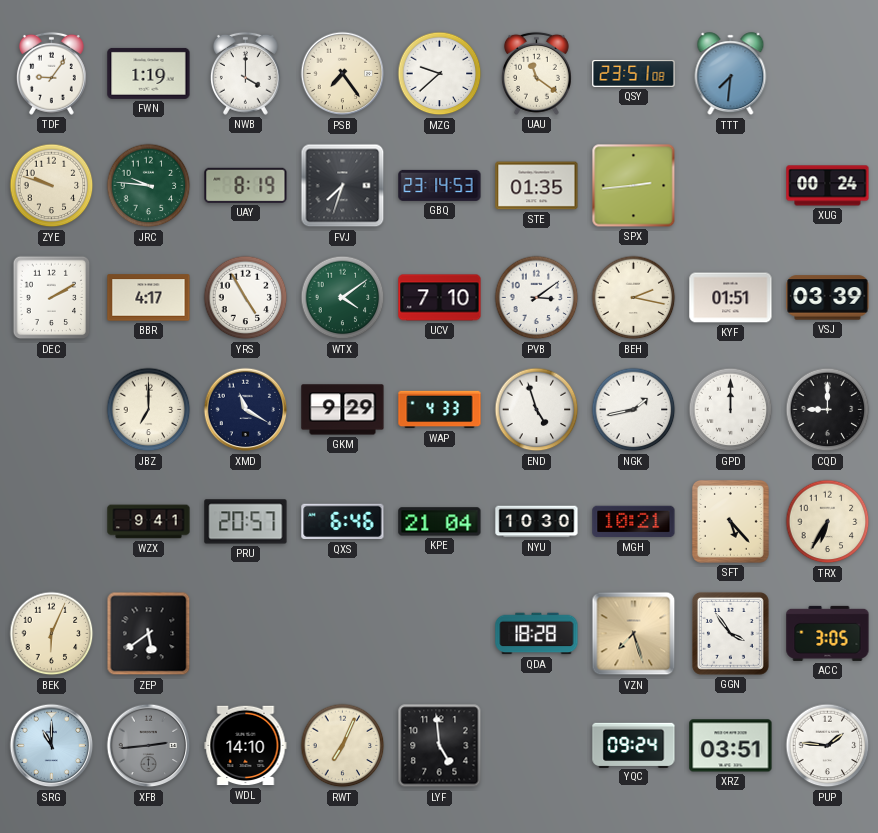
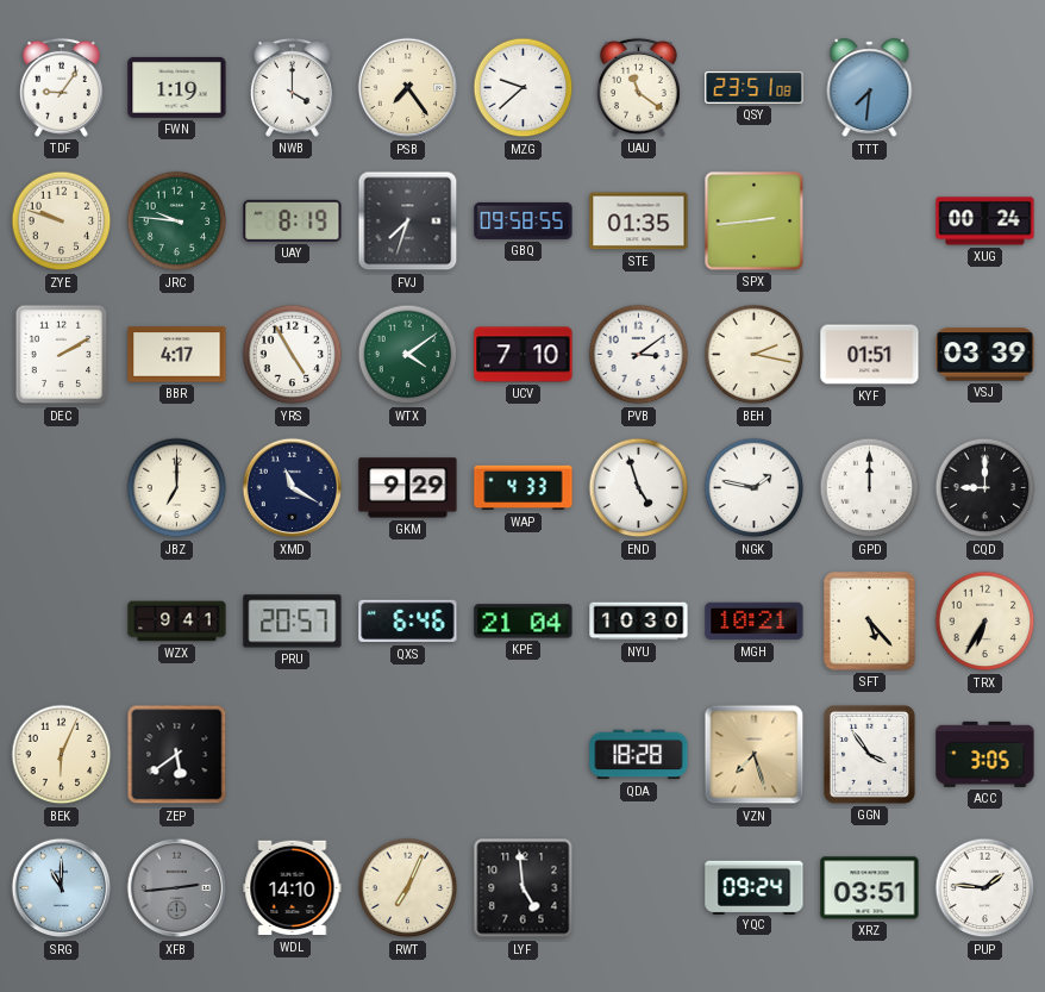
GBQ: 23:14 -> 09:58 (524, 220)
NGK: 1:43 -> 1:47 (755, 488)
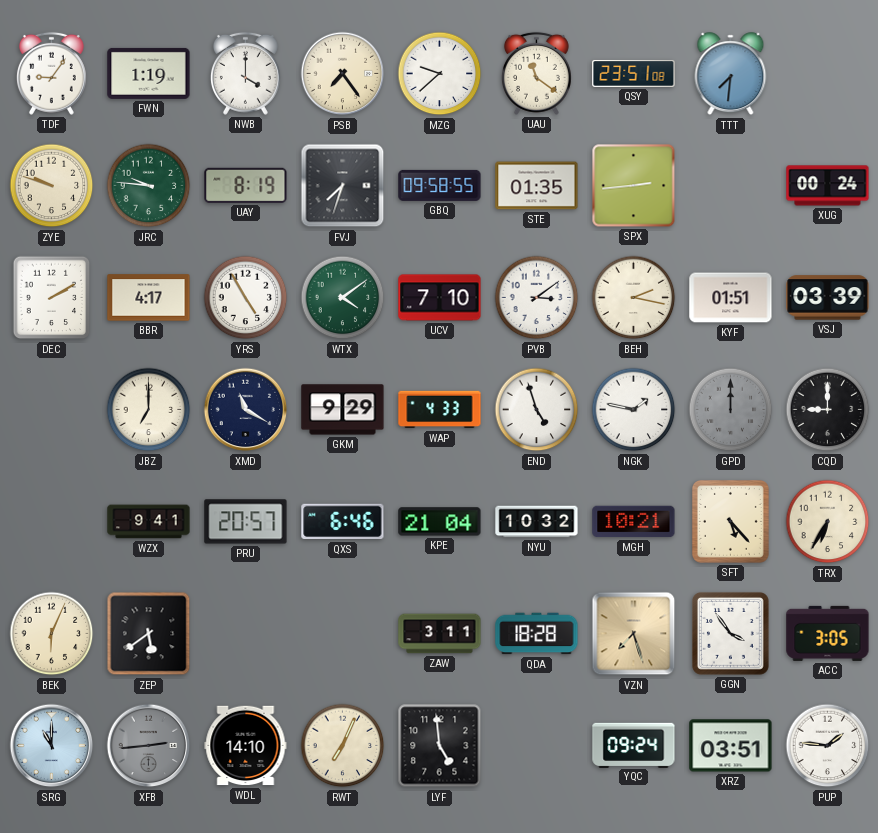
GPD dial: white -> grey (731, 410)
NYU: 10:30 -> 10:32 (537, 522)
ZAW: none -> 3:11 (440, 634)
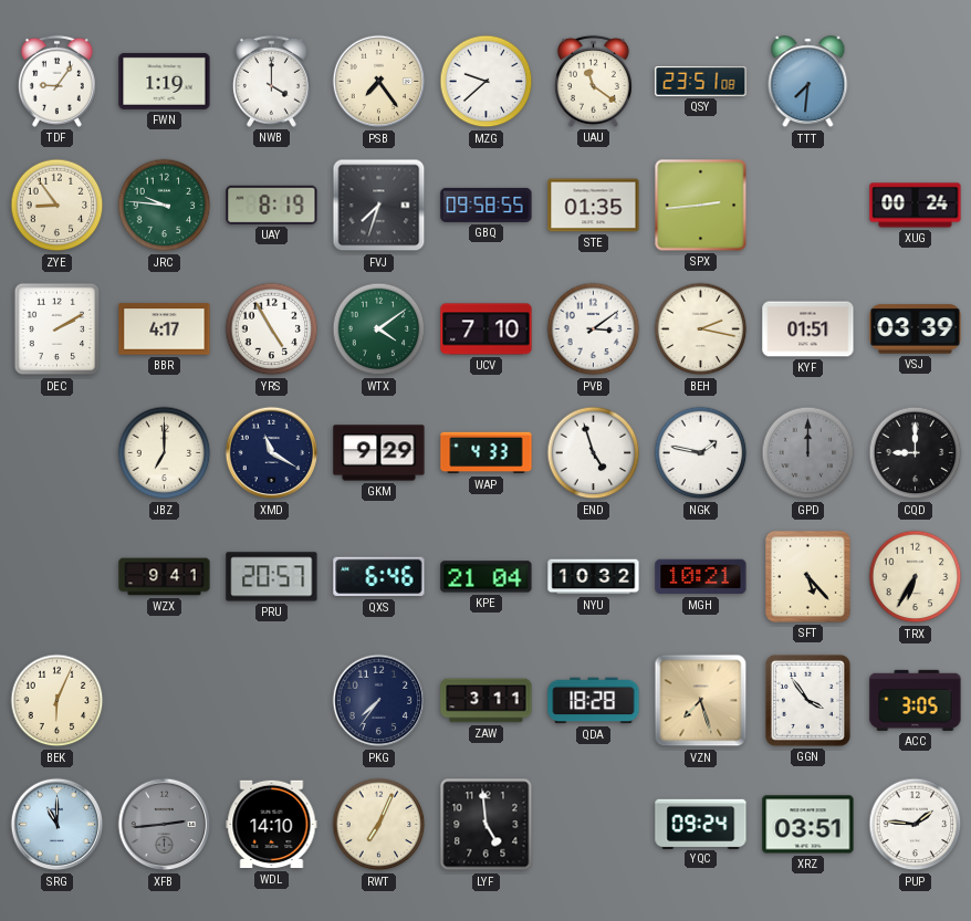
ZYE: 9:48 -> 8:54 (58, 206)
ZEP: 5:39 -> none (149, 634)
PKG: none -> 7:36 (379, 701)
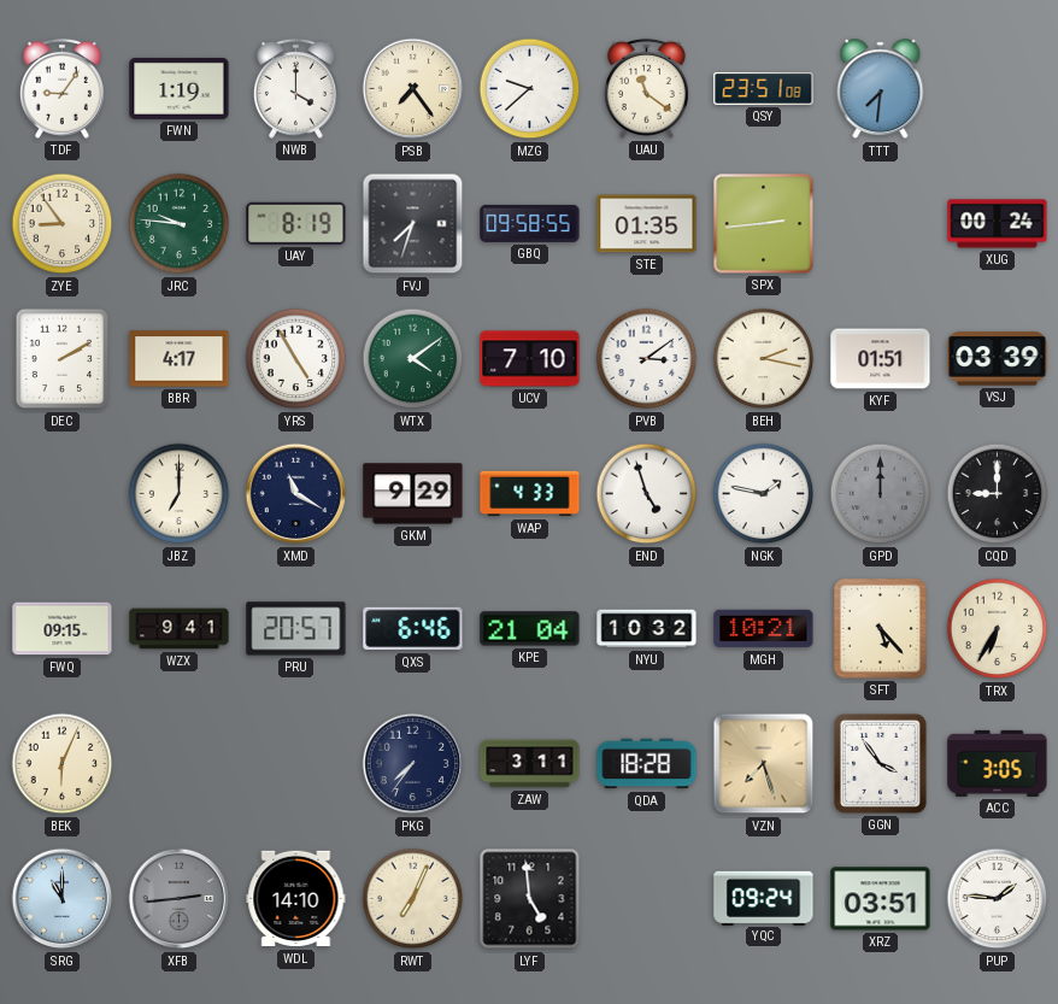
FWQ: none -> 09:15 (63, 629)
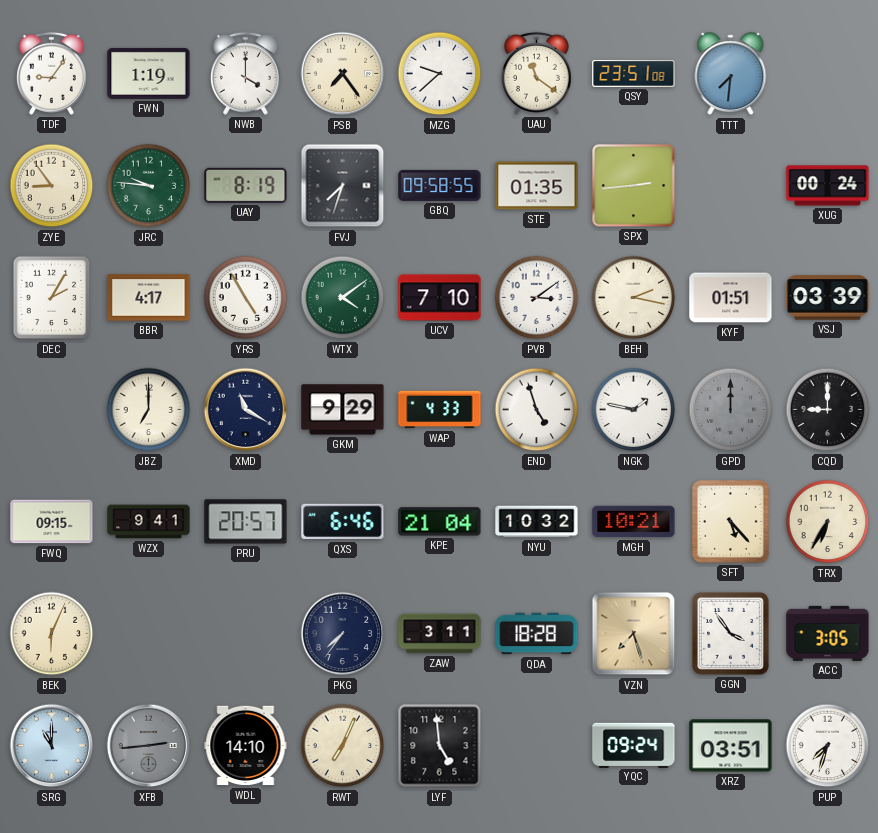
DEC: 2:10 -> 2:05 (52, 298)
PUP: 1:46 -> 7:33 (828, 746)
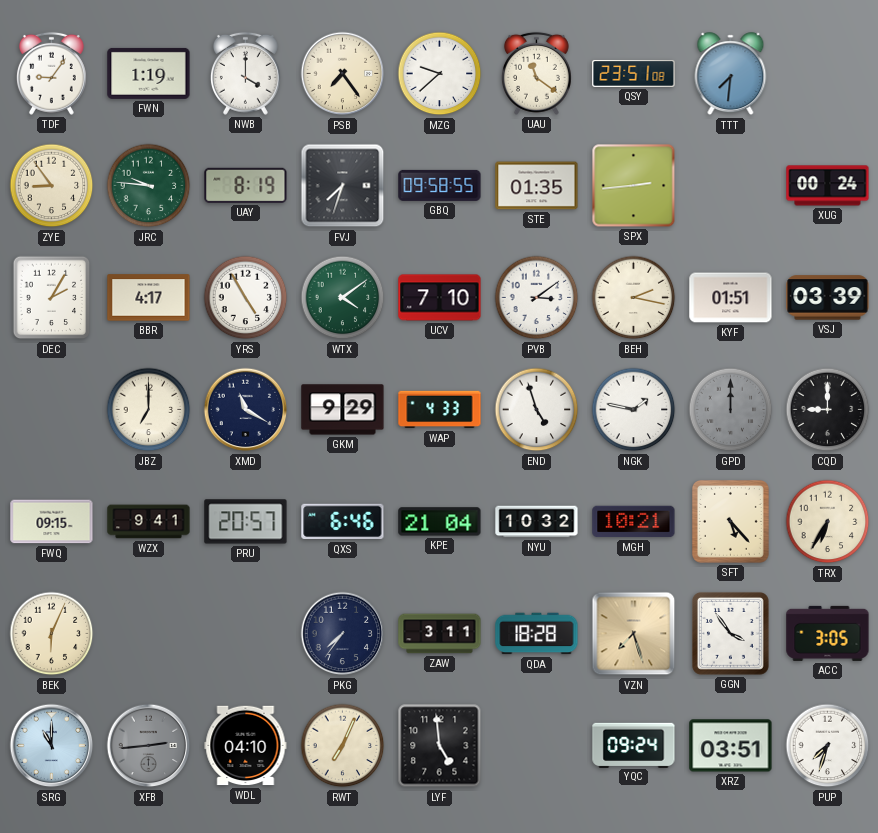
WDL: 14:10 -> 04:10 (246, 746)
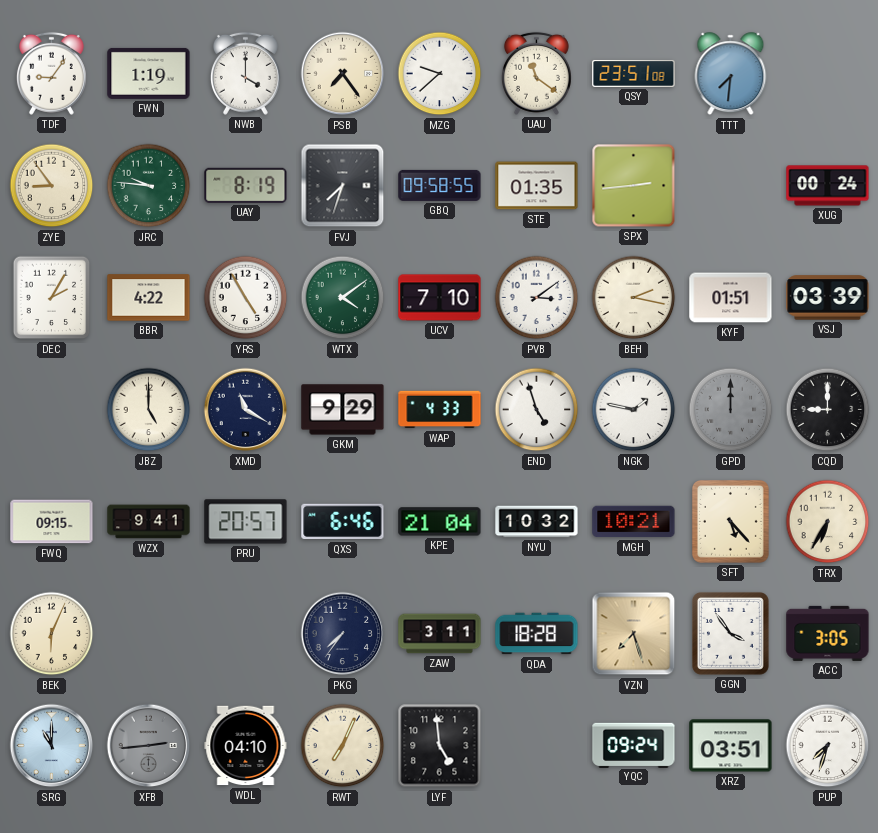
BBR: 4:17 -> 4:22 (149, 298)
JBZ: 7:00 -> 5:00 (149, 410)
